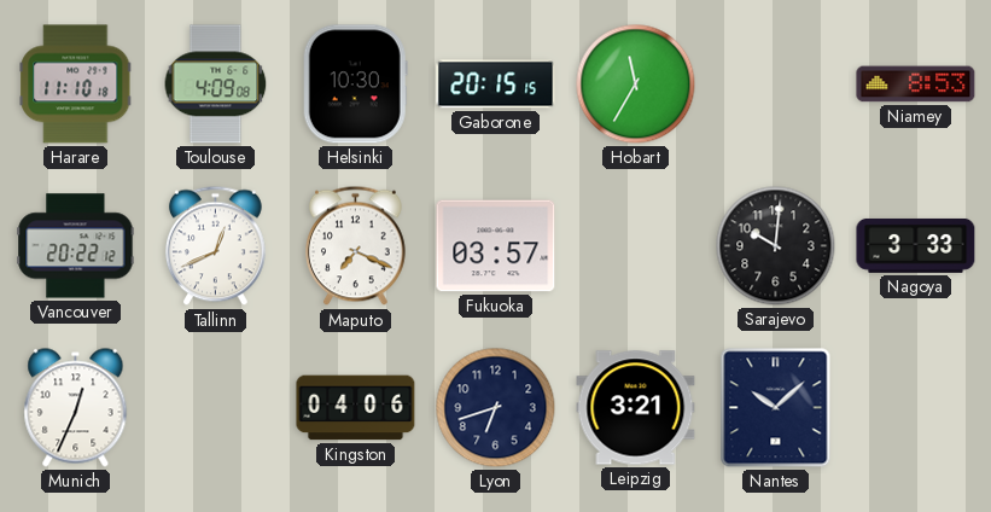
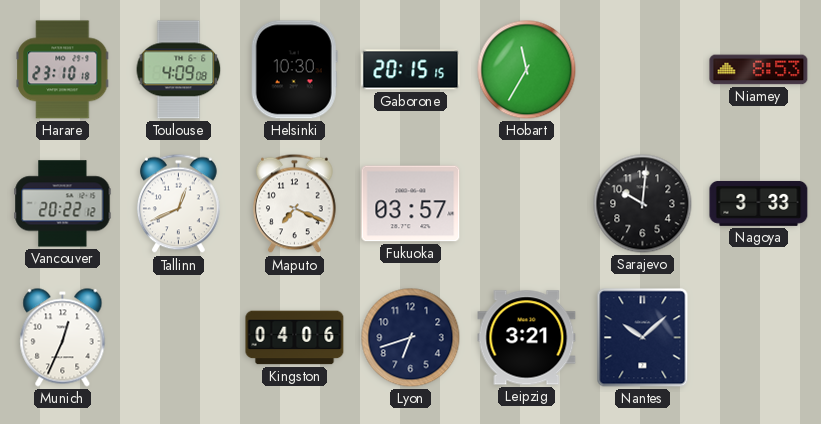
Harare: 11:10 -> 23:10 (63, 70)
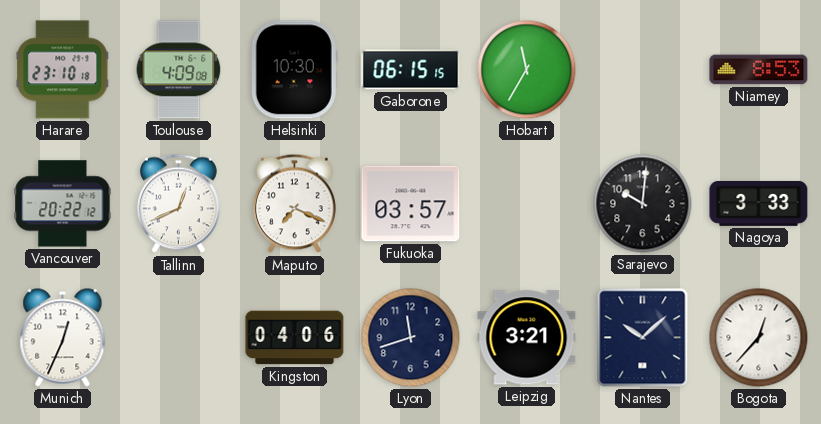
Gaborone: 20:15 -> 06:15 (411, 70)
Lyon: 6:42 -> 11:42 (411, 338)
Bogota: none -> 12:37 (759, 338)
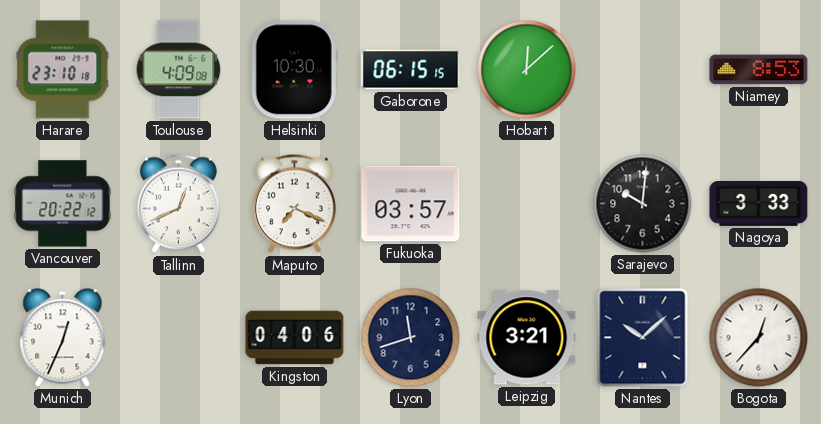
Hobart: 11:35 -> 12:08 (527, 70)
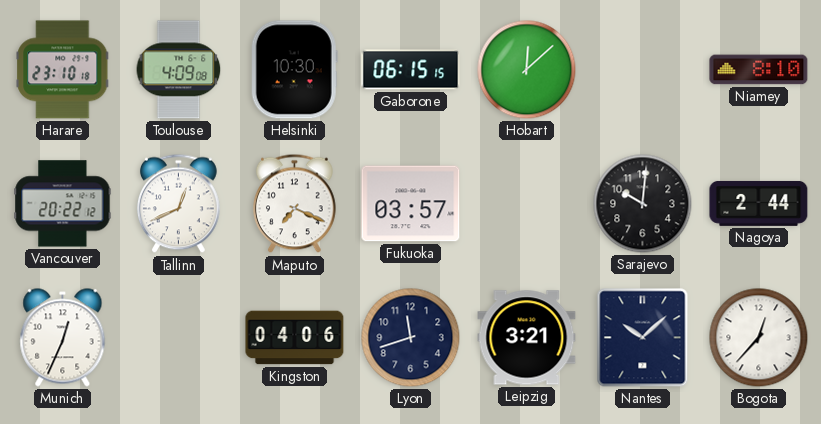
Niamey: 8:53 -> 8:10 (759, 70)
Nagoya: 3:33 -> 2:44 (759, 203)
